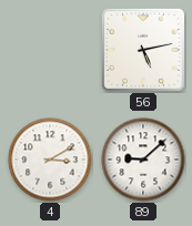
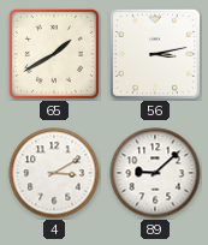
65: none -> 1:40 (54, 54)
56: 5:13 -> 3:13 (155, 54)
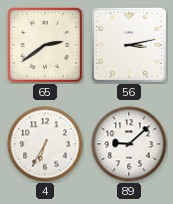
65: 1:40 -> 2:39 (45, 45)
4: 3:10 -> 6:35 (45, 144)
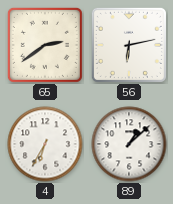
56: 3:13 -> 6:13 (129, 45)
89: 9:08 -> 1:08 (129, 144)
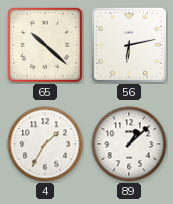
65: 2:39 -> 10:22 (45, 45)
4: 6:35 -> 1:35 (45, 144)
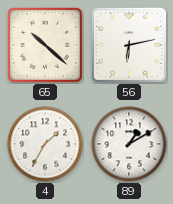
89: 1:08 -> 1:10 (129, 144)
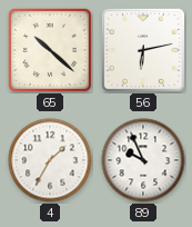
89: 1:10 -> 9:56 (143, 160)
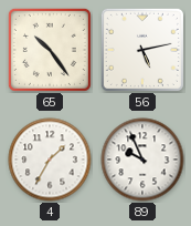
65: 10:22 -> 10:24 (50, 50)
56: 6:13 -> 5:13 (142, 50)
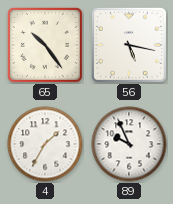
56: 5:13 -> 5:17 (129, 45)
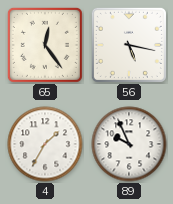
65: 10:24 -> 12:24 (45, 45)
